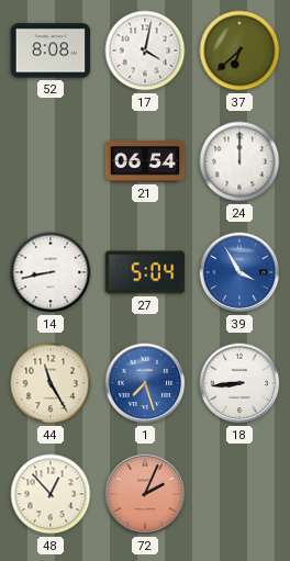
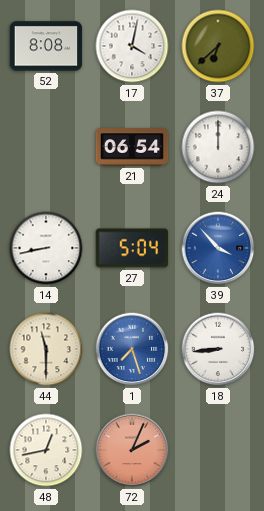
39: 3:55 -> 3:53 (218, 248)
44: 11:25 -> 11:30 (46, 349)
48: 12:53 -> 12:43 (46, 450)
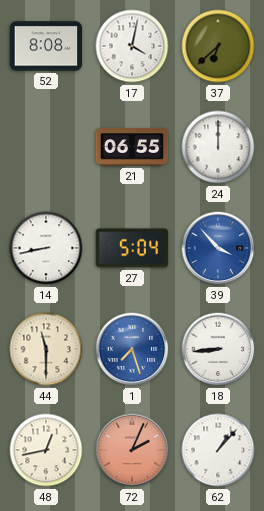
21: 06:54 -> 06:55 (132, 147)
62: none -> 1:07 (218, 450)
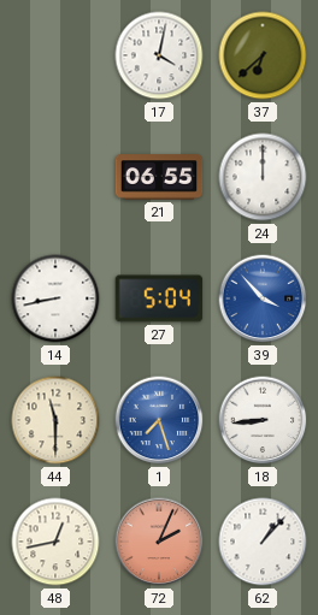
52: 8:08 -> none (46, 46)
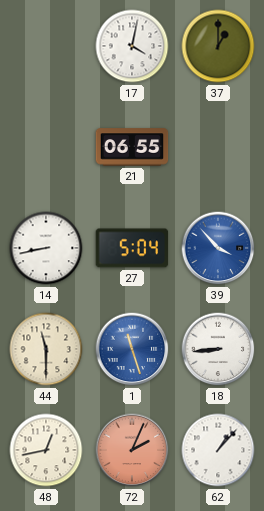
37: 6:38 -> 1:00 (218, 46)
24: 12:00 -> none (263, 177)
1: 7:27 -> 11:27 (132, 349)
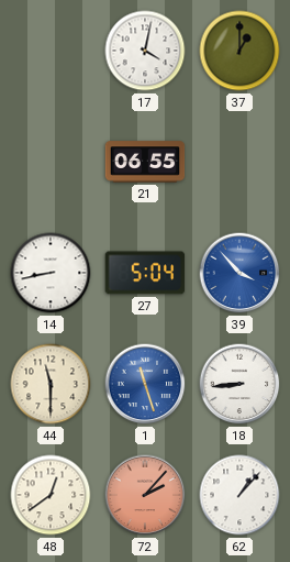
48: 12:43 -> 12:39 (51, 495)
72: 2:04 -> 2:07 (145, 495)
